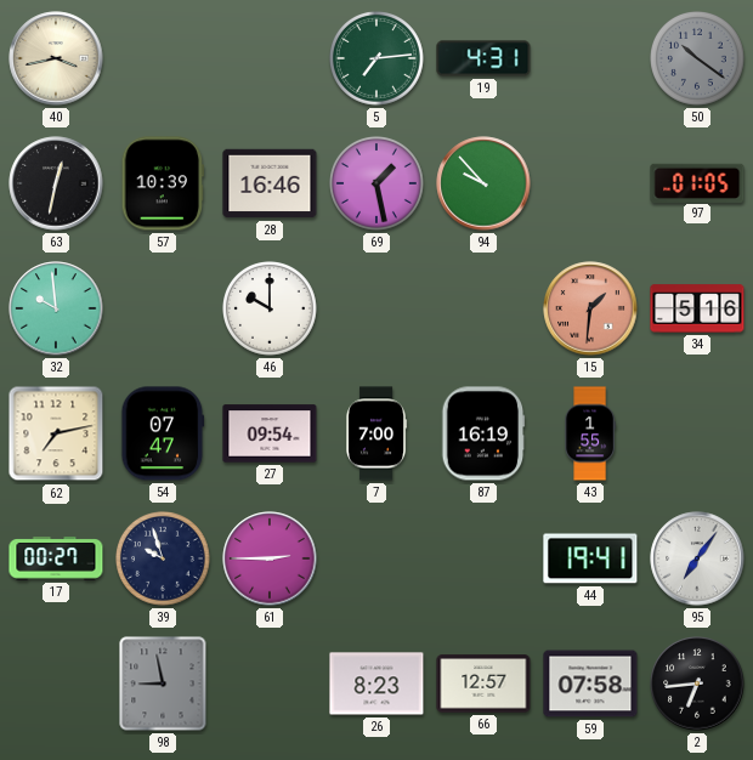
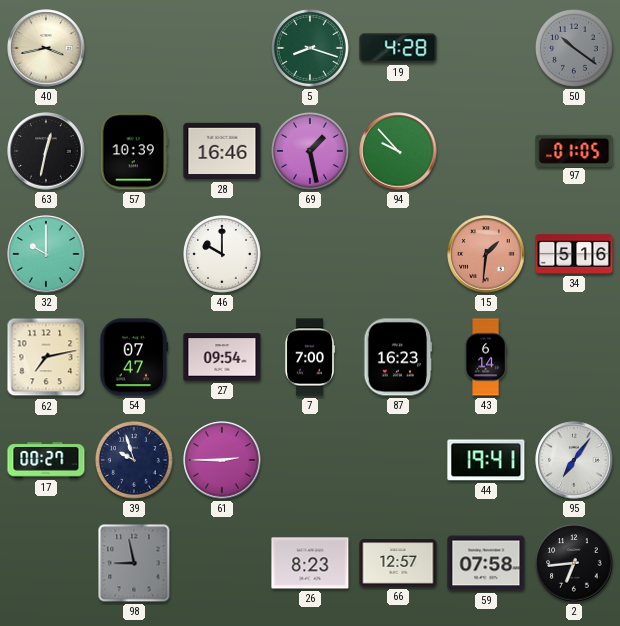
5: 7:14 -> 8:18 (311, 49)
19: 4:31 -> 4:28 (398, 48)
32: 9:59 -> 10:00 (46, 254)
87: 16:19 -> 16:23 (398, 357)
43: 1:55 -> 6:14 (486, 357)
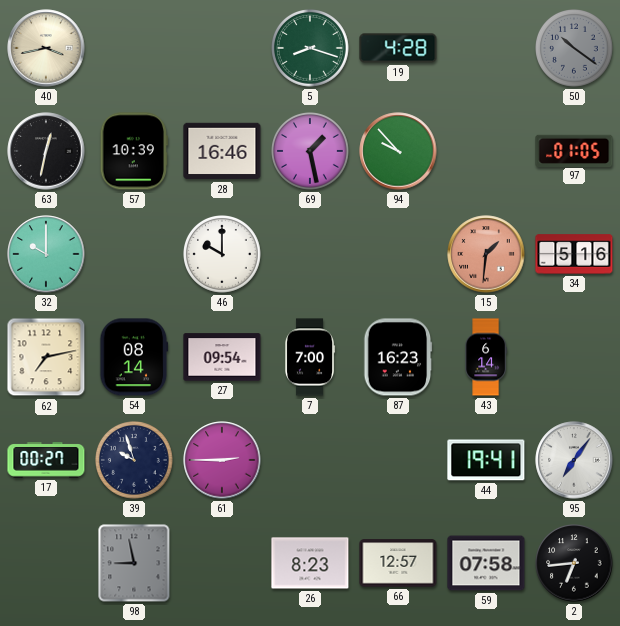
54: 07:47 -> 08:14 (134, 357)
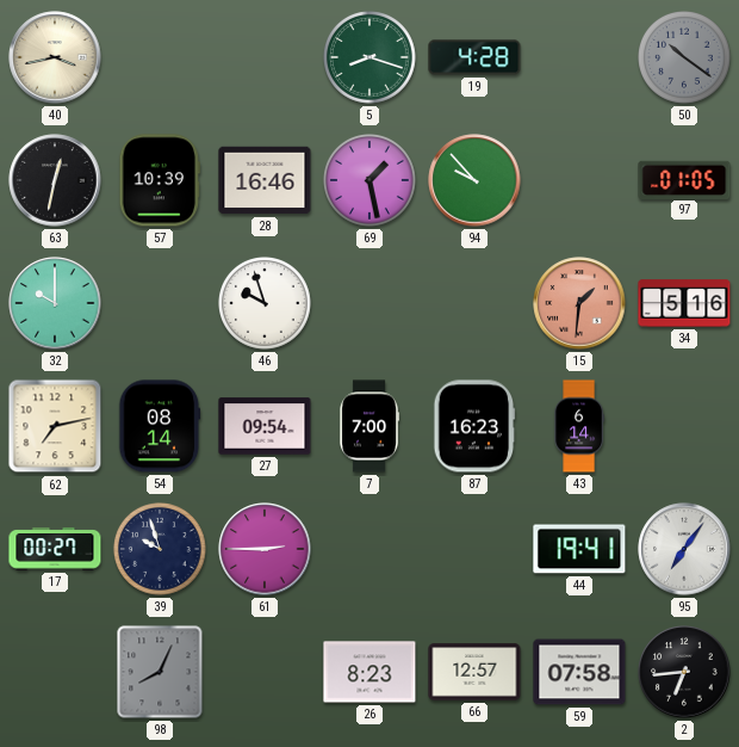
46: 10:00 -> 9:57 (266, 304)
98: 8:58 -> 8:04 (160, 672)
